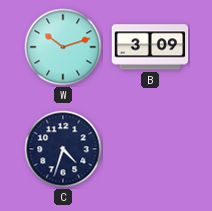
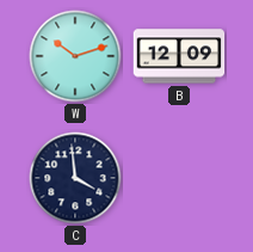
B: 3:09 -> 12:09 (179, 56)
C: 4:33 -> 3:59 (75, 178)
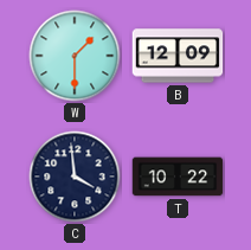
W: 10:12 -> 1:30 (75, 56)
T: none -> 10:22 (178, 177)
